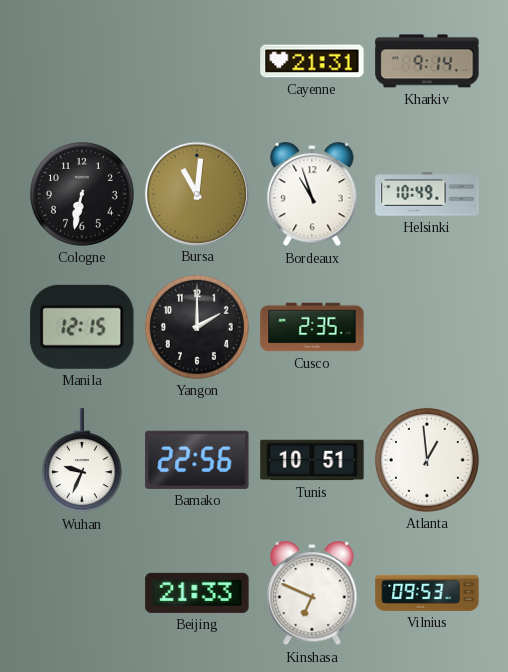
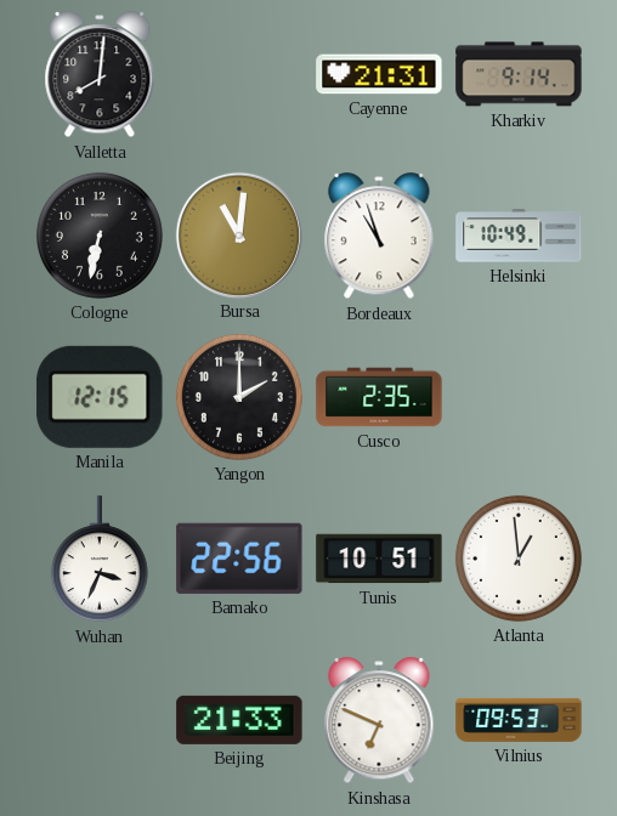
Valletta: none -> 8:01 (100, 75)
Wuhan: 9:34 -> 3:34 (100, 560)
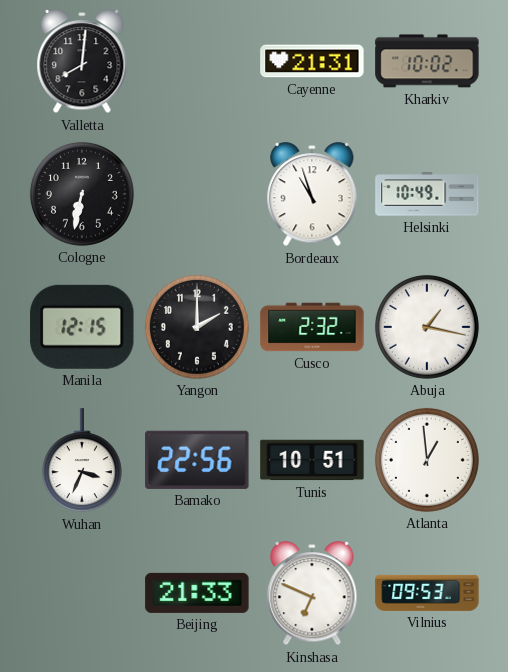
Kharkiv: 9:14 -> 10:02 (427, 61)
Bursa: 11:01 -> none (238, 234)
Cusco: 2:35 -> 2:32 (312, 327)
Abuja: none -> 1:17 (427, 327)
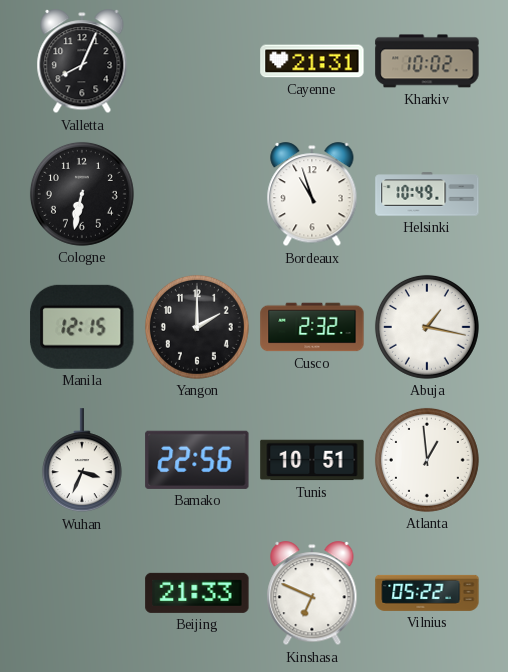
Valletta: 8:01 -> 8:04 (82, 62)
Vilnius: 09:53 -> 05:22 (427, 593)
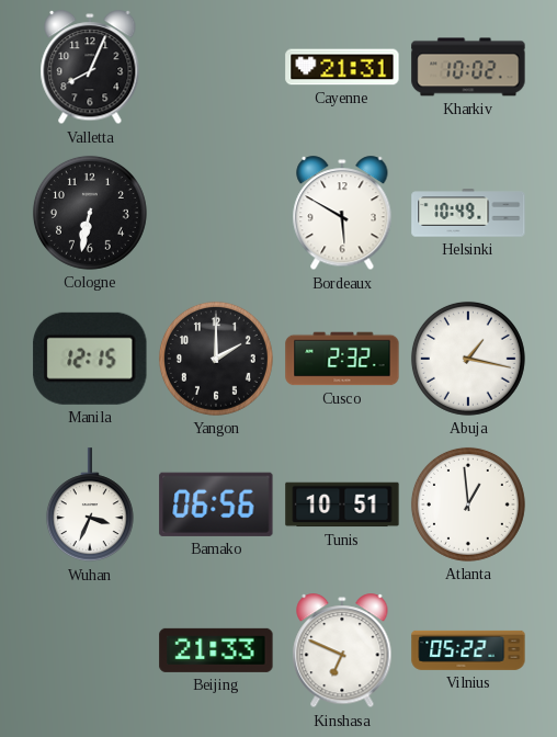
Bordeaux: 10:57 -> 5:50 (342, 214)
Bamako: 22:56 -> 06:56 (216, 504)
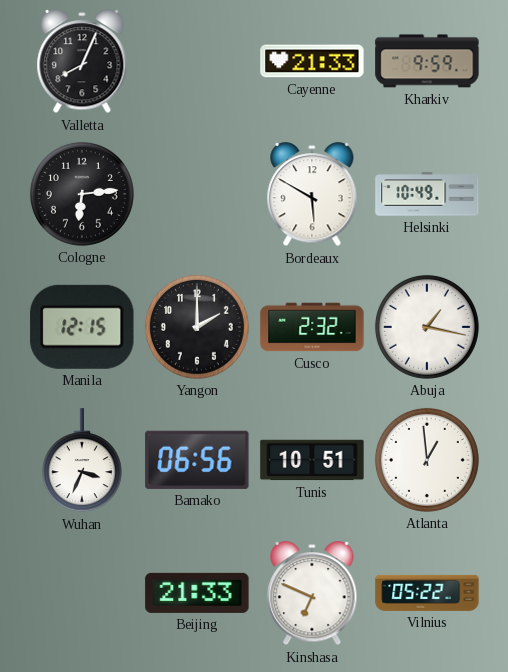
Cayenne: 21:31 -> 21:33 (312, 61)
Kharkiv: 10:02 -> 9:59 (427, 61)
Cologne: 6:32 -> 6:14 (82, 194)
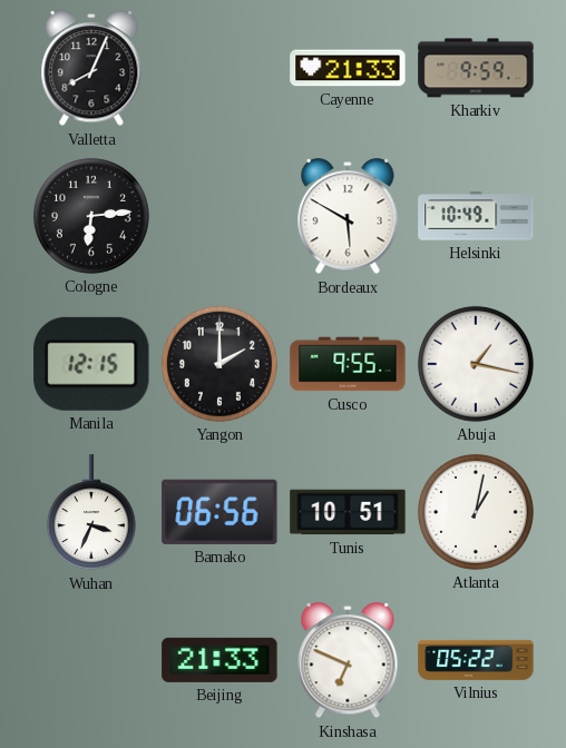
Cusco: 2:32 -> 9:55 (348, 364)
Atlanta: 12:59 -> 1:02 (476, 512)
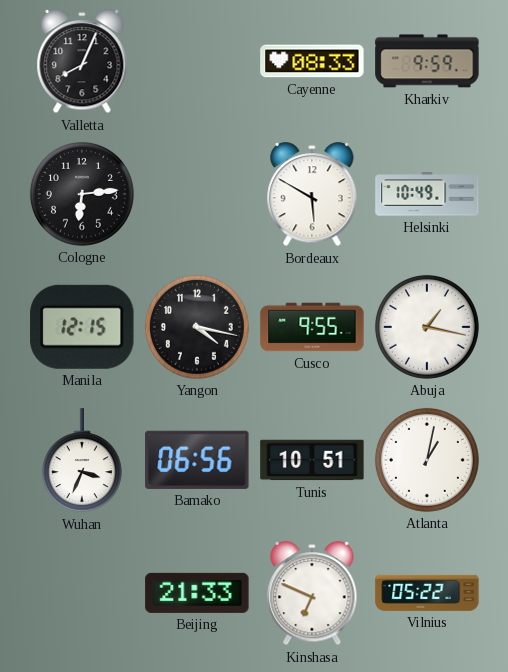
Cayenne: 21:33 -> 08:33 (312, 61)
Yangon: 2:00 -> 4:17 (197, 327)
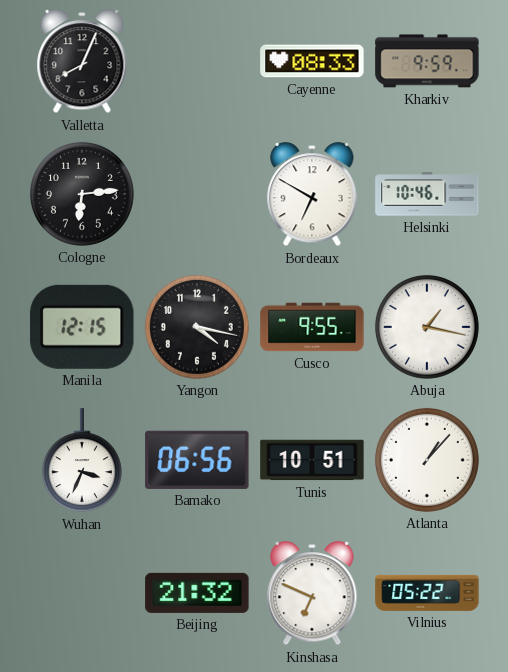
Bordeaux: 5:50 -> 6:50 (312, 195)
Helsinki: 10:49 -> 10:46 (427, 194)
Atlanta: 1:02 -> 1:07 (427, 460)
Beijing: 21:33 -> 21:32 (197, 593)
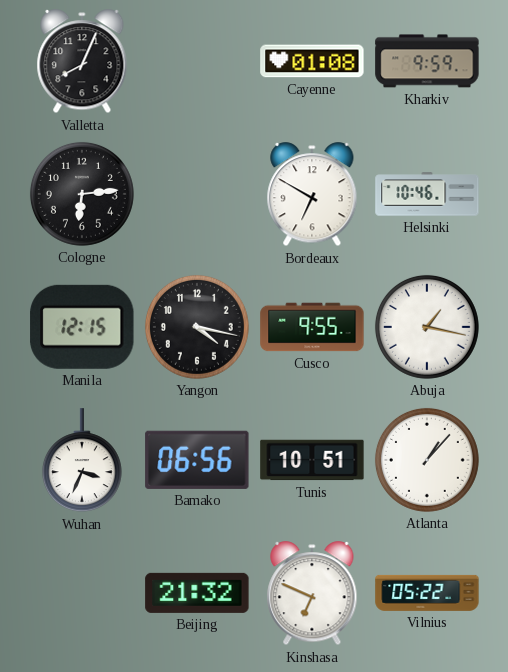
Cayenne: 08:33 -> 01:08 (312, 61)
